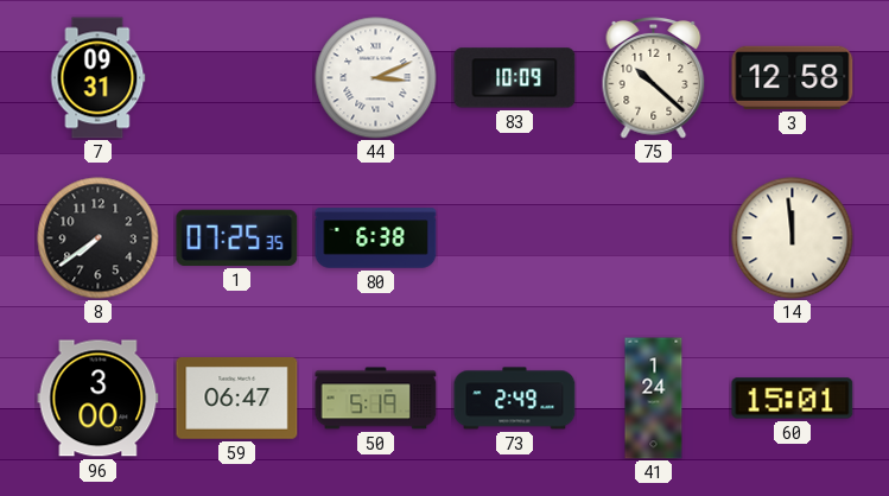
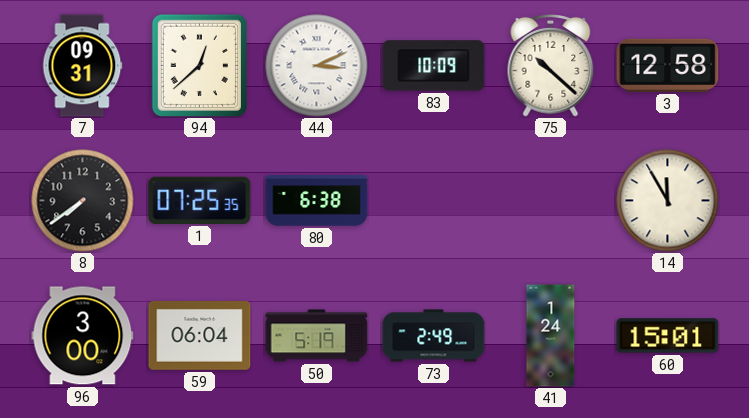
94: none -> 12:38 (199, 65)
14: 11:59 -> 11:55 (668, 201)
59: 06:47 -> 06:04 (200, 336)
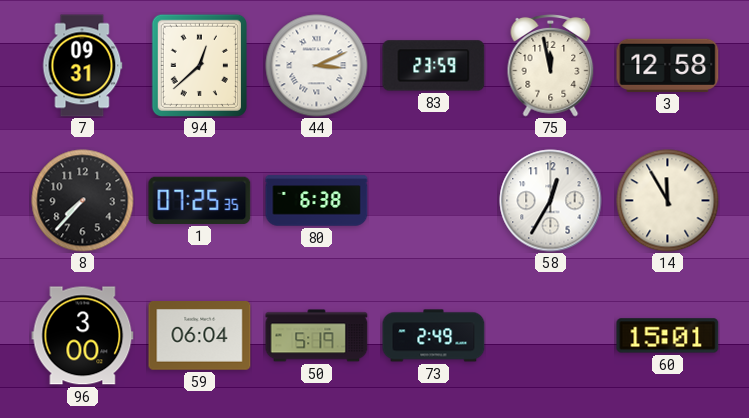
83: 10:09 -> 23:59 (434, 66)
75: 10:22 -> 11:58 (551, 66)
8: 7:39 -> 7:37 (83, 201)
58: none -> 12:35 (551, 201)
41: 1:24 -> none (551, 336)
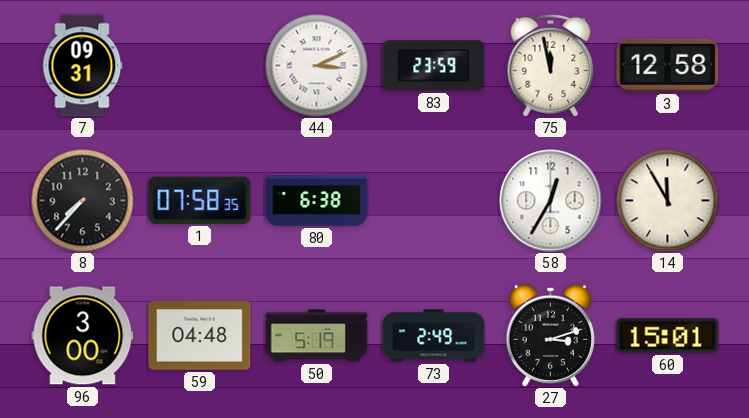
94: 12:38 -> none (199, 65)
1: 07:25 -> 07:58 (200, 200)
59: 06:04 -> 04:48 (200, 336)
27: none -> 3:12 (550, 335)
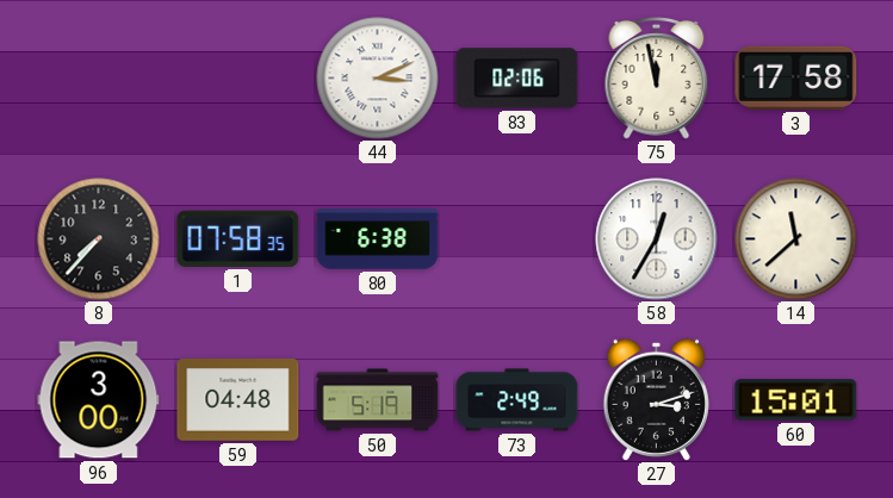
7: 09:31 -> none (82, 66)
83: 23:59 -> 02:06 (517, 79)
3: 12:58 -> 17:58 (796, 77)
14: 11:55 -> 11:38 (796, 239)
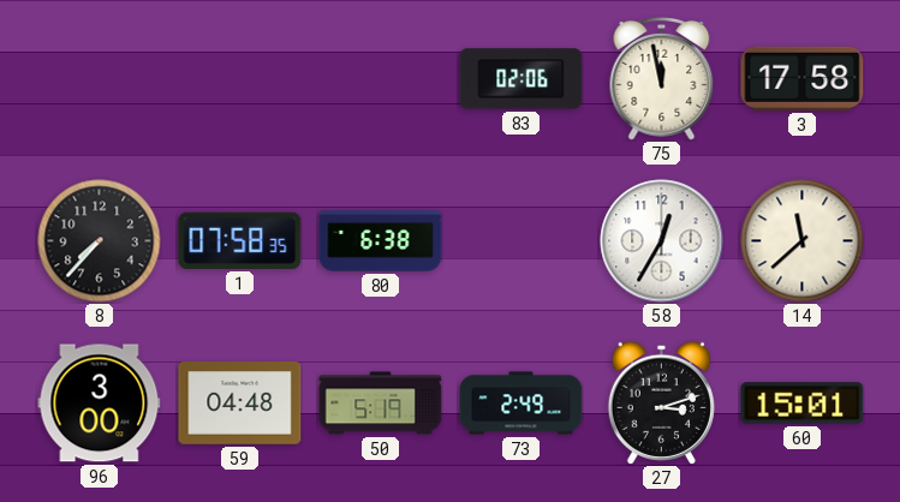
44: 3:11 -> none (378, 79)
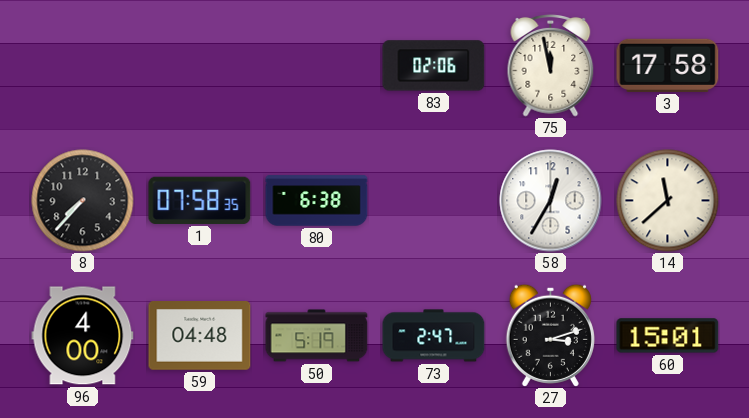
96: 3:00 -> 4:00 (83, 336)
73: 2:49 -> 2:47 (434, 336)
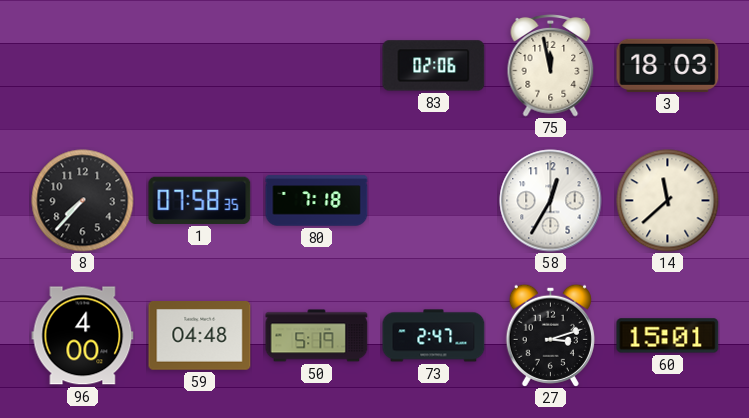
3: 17:58 -> 18:03 (668, 65)
80: 6:38 -> 7:18 (317, 201)
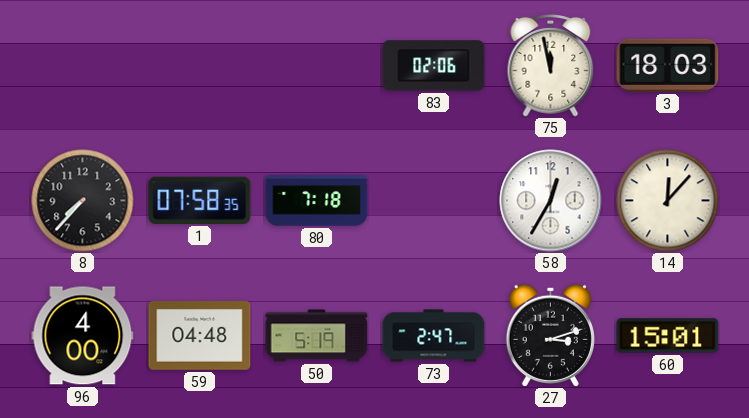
14: 11:38 -> 12:07 (668, 201)
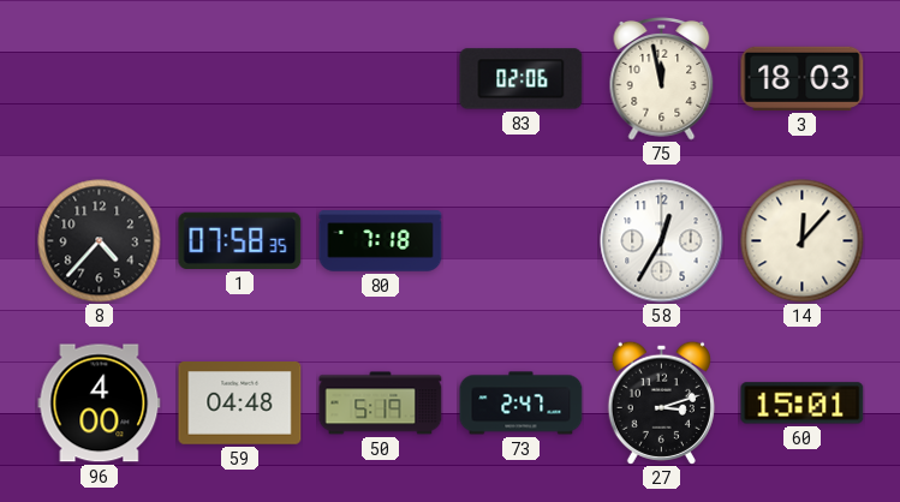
8: 7:37 -> 4:37 (100, 241)
